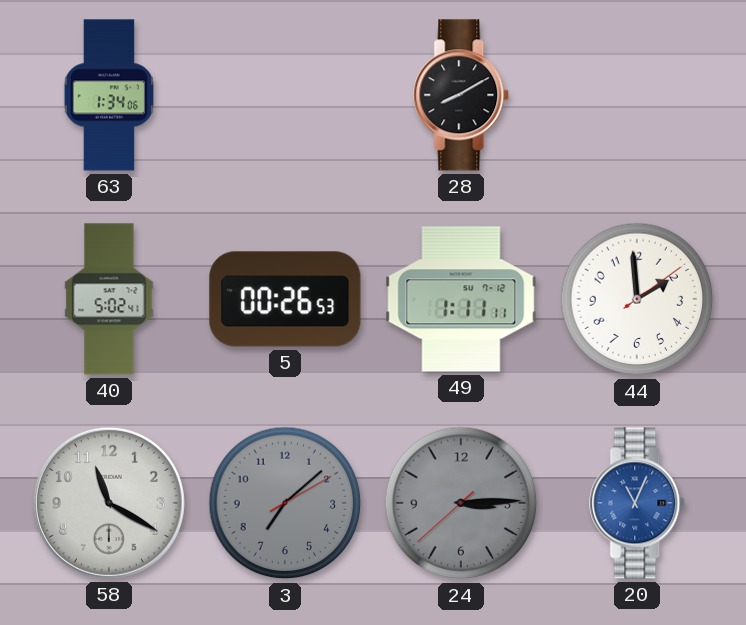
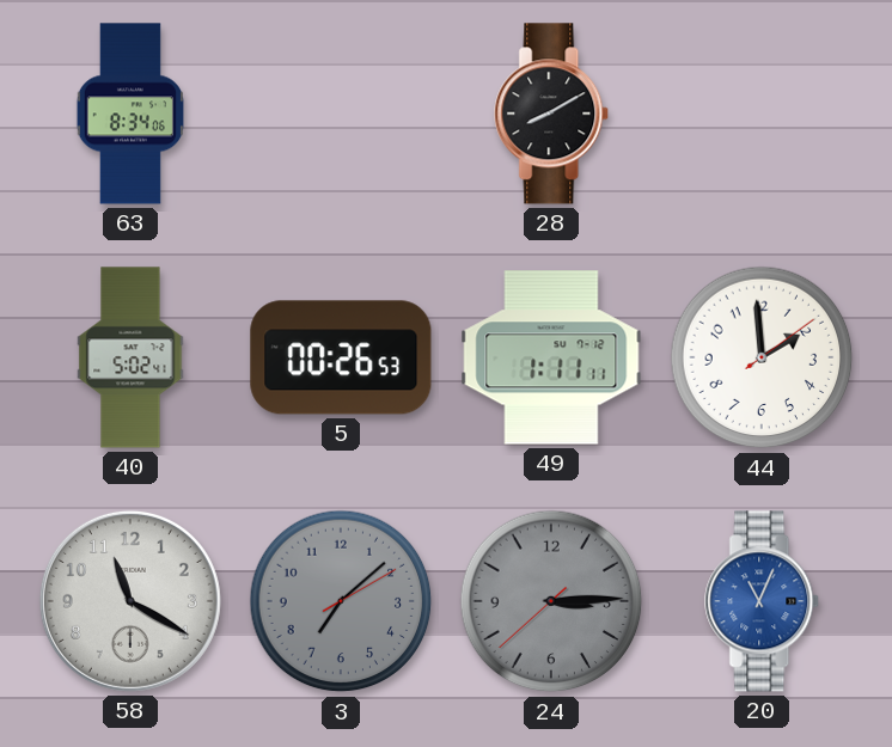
63: 1:34 -> 8:34 (129, 114)
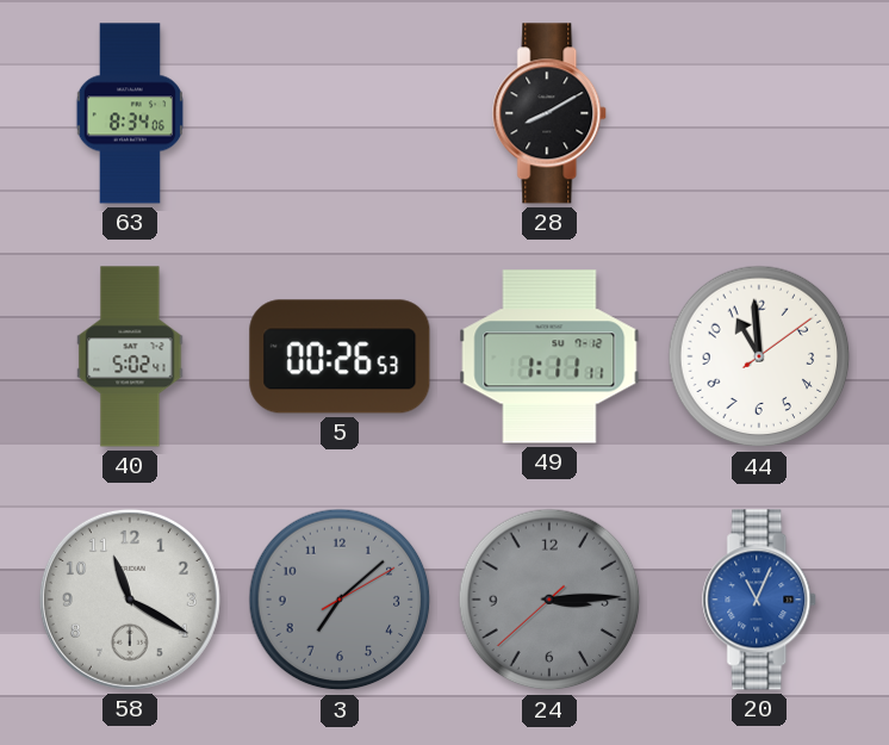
44: 1:59 -> 10:59 (759, 356)
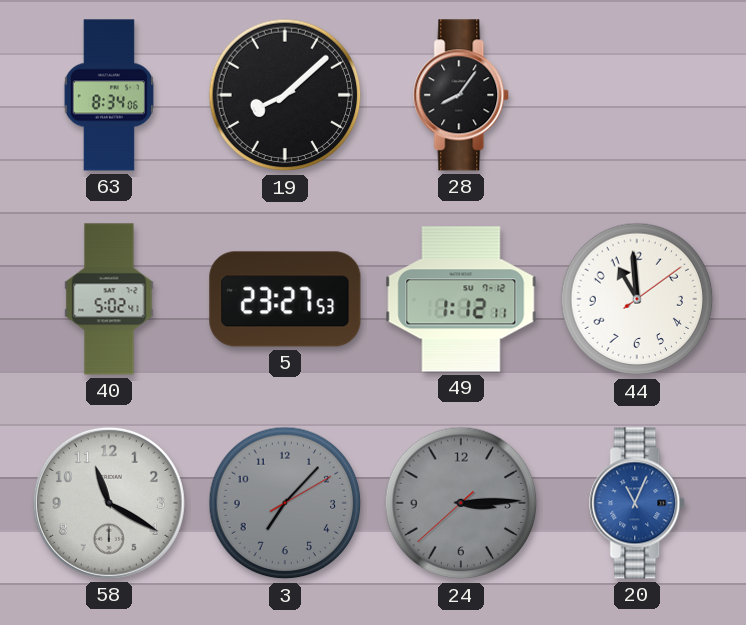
19: none -> 8:08 (285, 95)
28: 8:10 -> 8:06 (462, 95)
5: 00:26 -> 23:27 (285, 299)
49: 1:11 -> 1:12 (461, 299)
3: 7:08 -> 7:07 (285, 503)
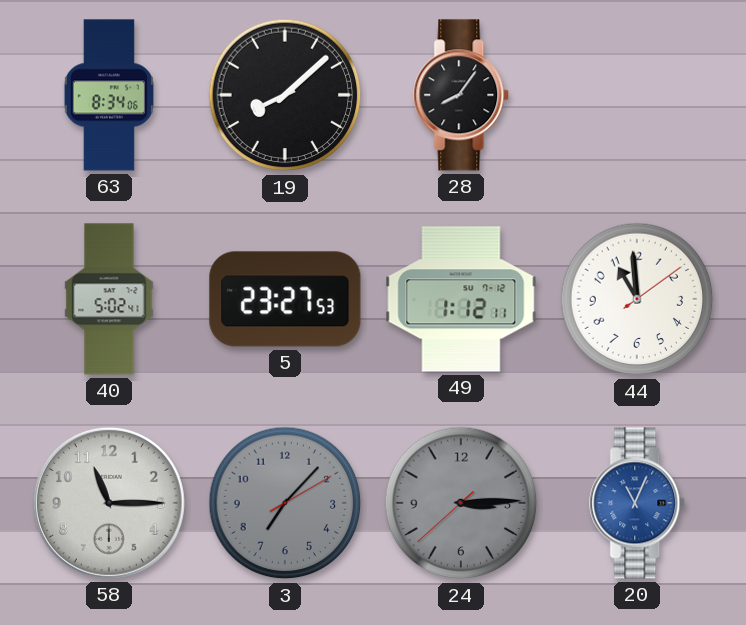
58: 11:20 -> 11:15 (109, 503)
